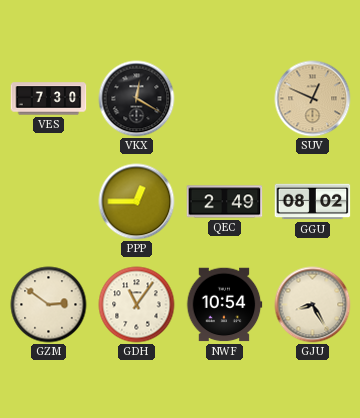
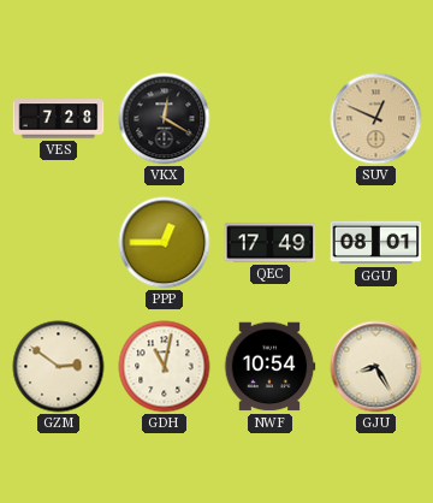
VES: 7:30 -> 7:28 (59, 119)
QEC: 2:49 -> 17:49 (271, 243)
GGU: 08:02 -> 08:01 (376, 243)
GDH: 11:06 -> 11:02 (165, 367)
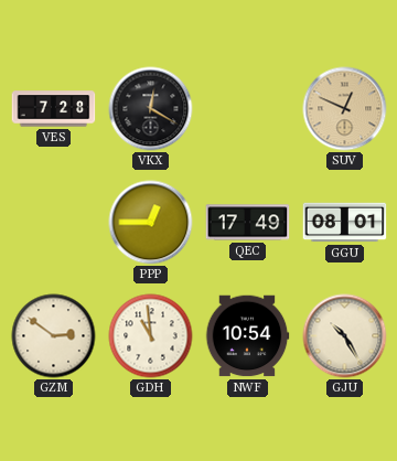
GDH: 11:02 -> 10:59 (151, 336)
GJU: 8:25 -> 10:25 (345, 336)
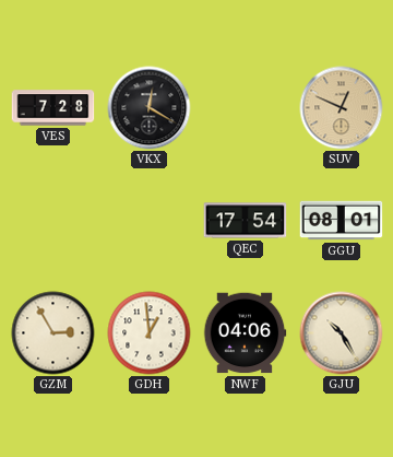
PPP: 12:45 -> none (151, 223)
QEC: 17:49 -> 17:54 (246, 221)
GZM: 2:51 -> 2:55 (53, 333)
GDH: 10:59 -> 12:59 (150, 333)
NWF: 10:54 -> 04:06 (245, 333)
